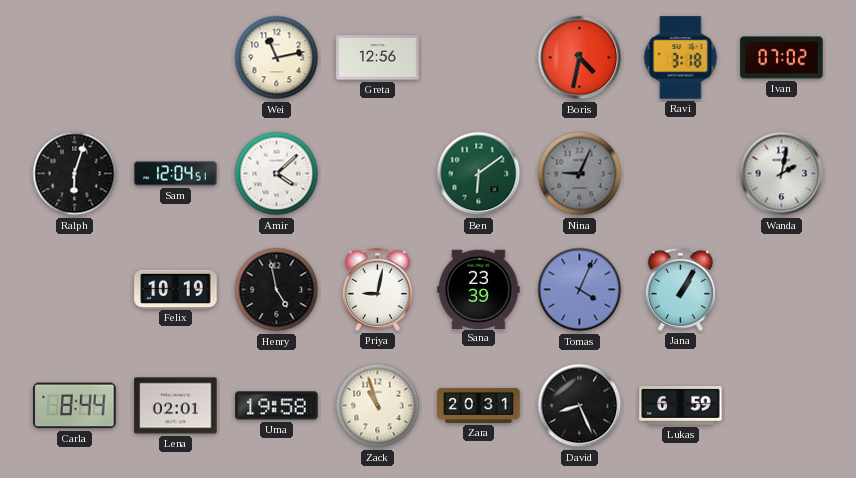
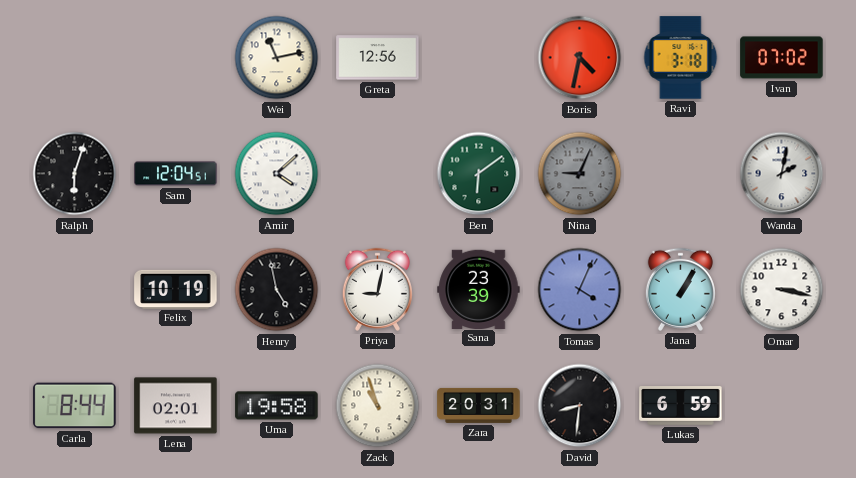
Omar: none -> 3:17 (782, 290)
David: 8:26 -> 8:31 (580, 406)
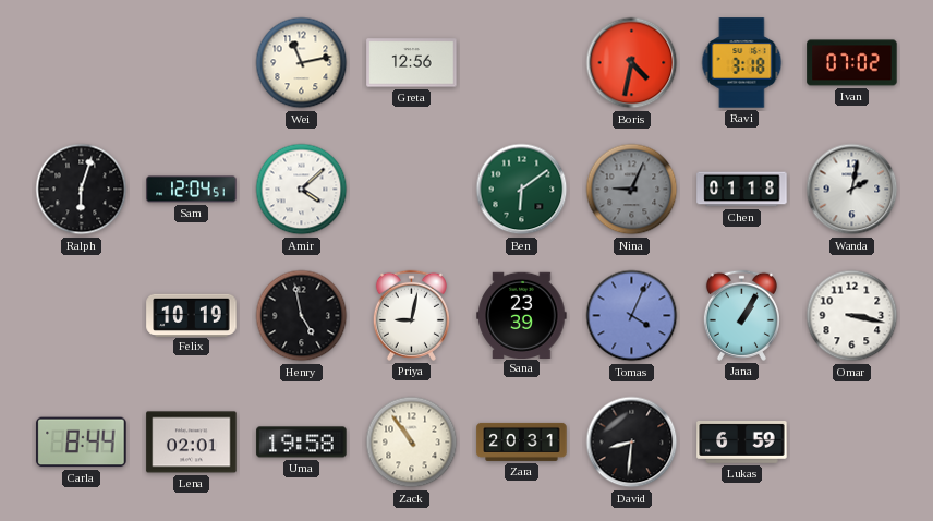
Chen: none -> 01:18 (742, 190)
Zack: 10:57 -> 10:54 (412, 443)
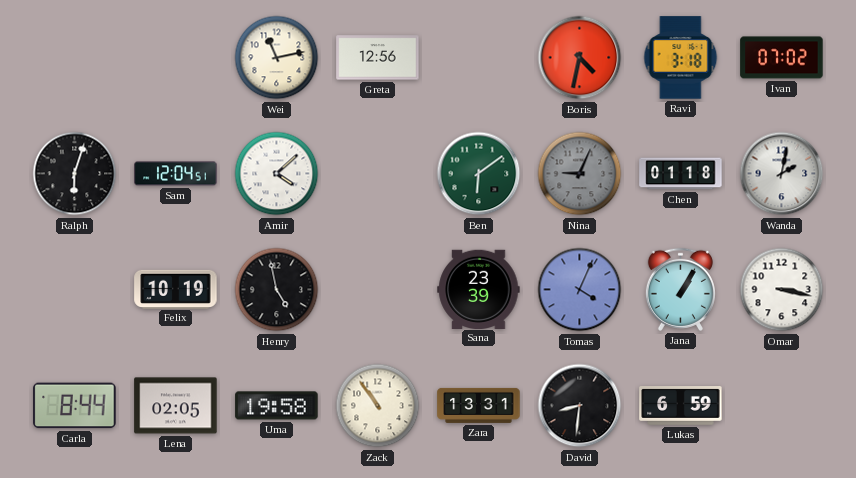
Priya: 9:02 -> none (411, 315)
Lena: 02:01 -> 02:05 (176, 406)
Zara: 20:31 -> 13:31 (479, 405)
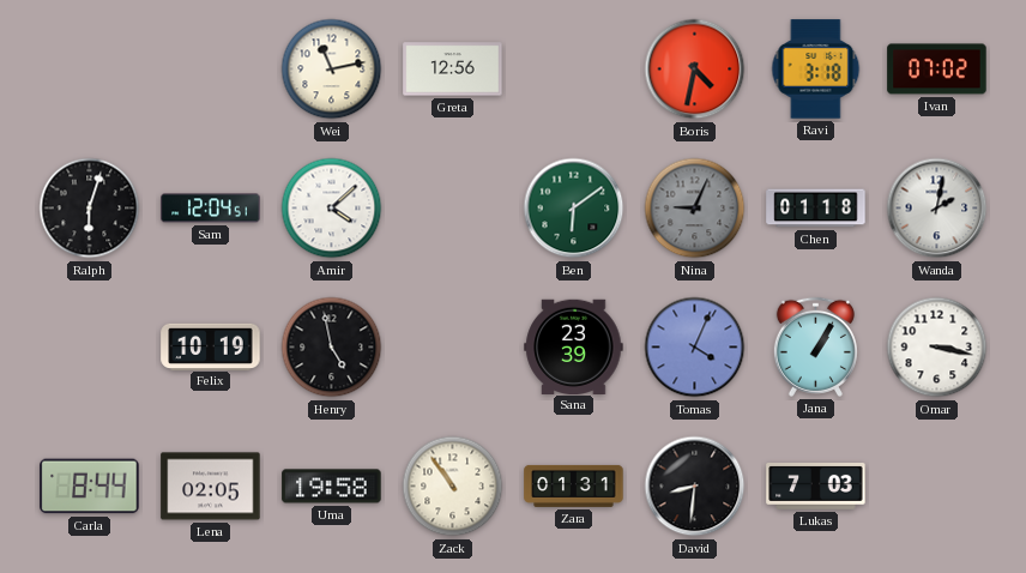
Zara: 13:31 -> 01:31 (574, 485)
Lukas: 6:59 -> 7:03 (816, 487)
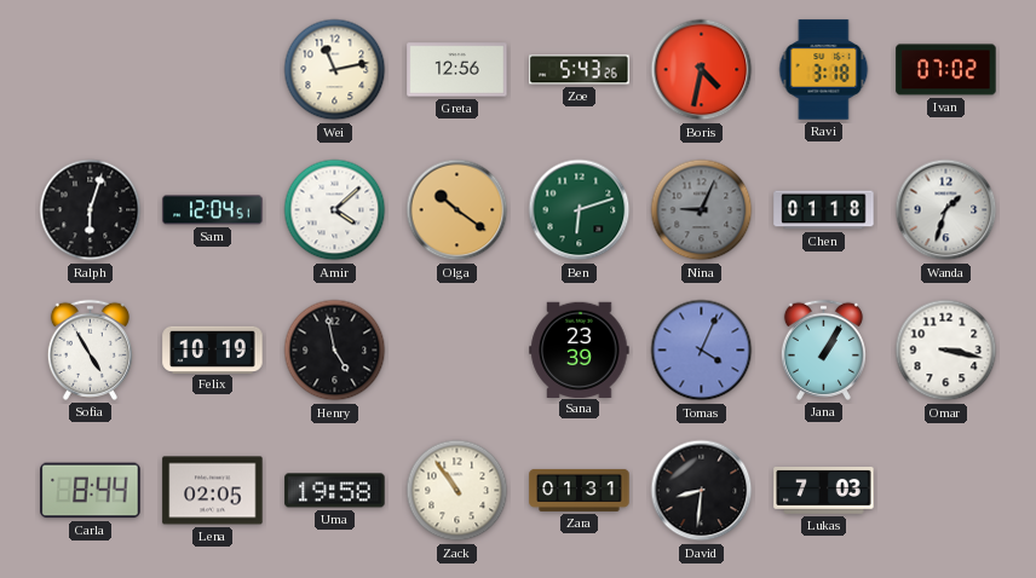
Zoe: none -> 5:43 (580, 70)
Olga: none -> 10:21 (457, 210)
Ben: 6:09 -> 6:12 (580, 210)
Wanda: 2:02 -> 1:33 (946, 210)
Sofia: none -> 4:55 (90, 349)
